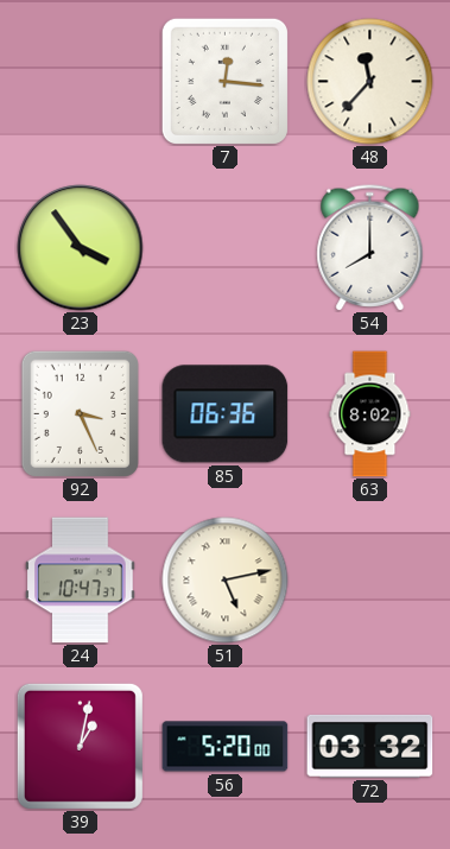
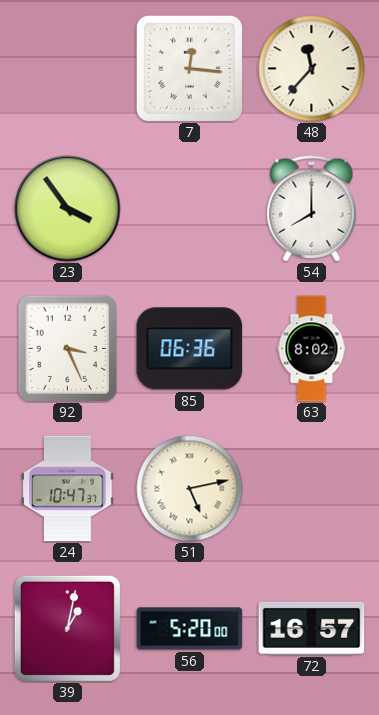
72: 03:32 -> 16:57 (312, 628)
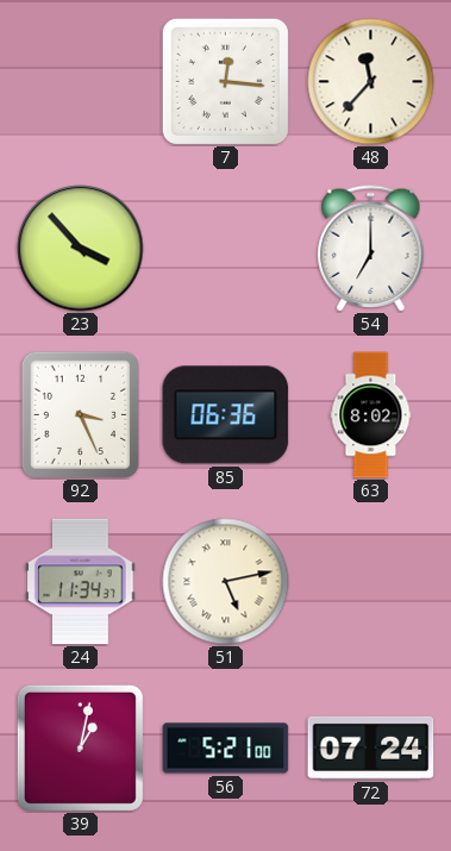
23: 3:54 -> 3:53 (81, 249)
54: 8:00 -> 7:00 (371, 249)
24: 10:47 -> 11:34 (81, 582)
56: 5:20 -> 5:21 (226, 749)
72: 16:57 -> 07:24 (371, 747)
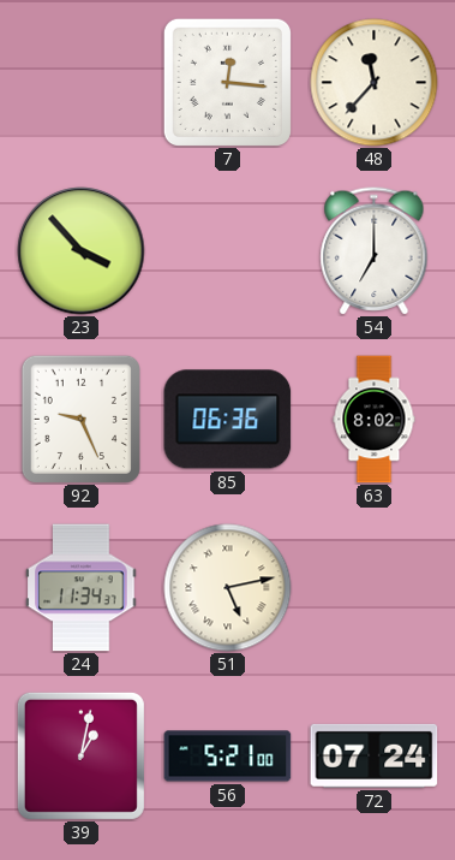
92: 3:26 -> 9:26 (80, 419)
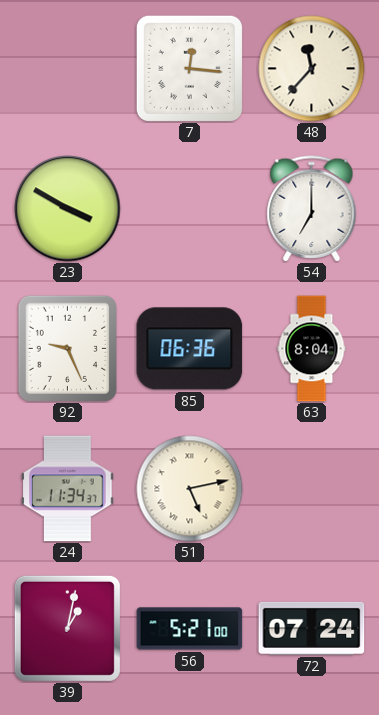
23: 3:53 -> 3:50 (68, 209)
63: 8:02 -> 8:04 (312, 349)
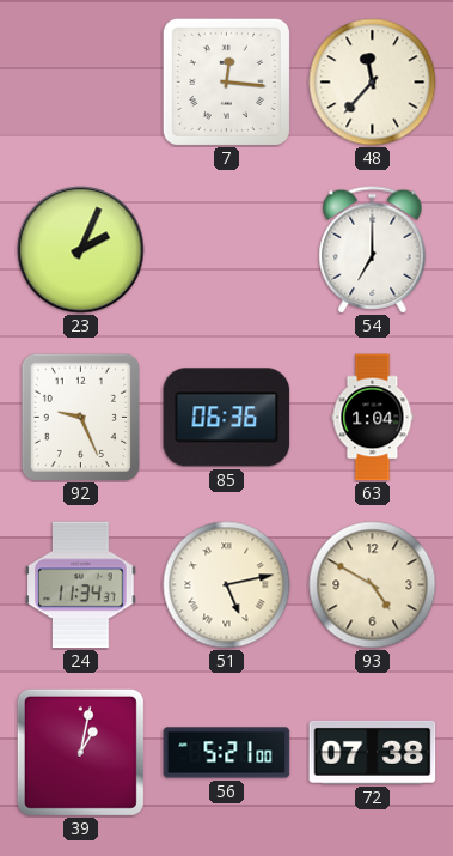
23: 3:50 -> 2:04 (81, 250)
63: 8:04 -> 1:04 (373, 418)
93: none -> 4:50 (373, 585)
72: 07:24 -> 07:38 (373, 752)
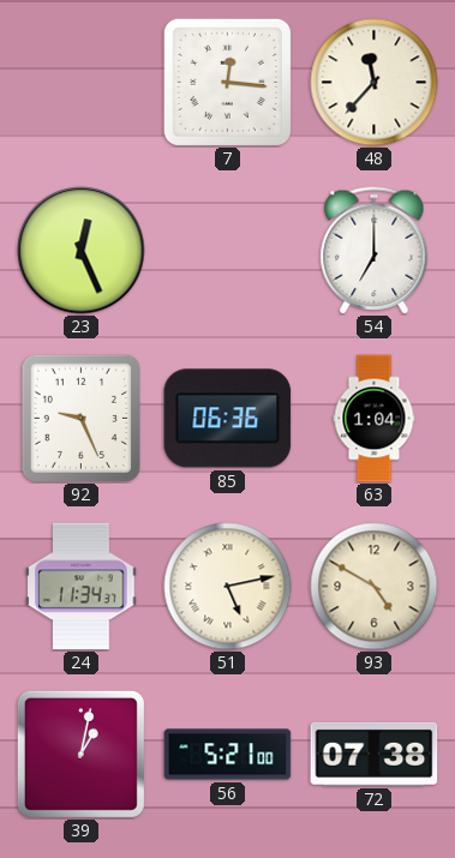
23: 2:04 -> 12:26 (82, 251)
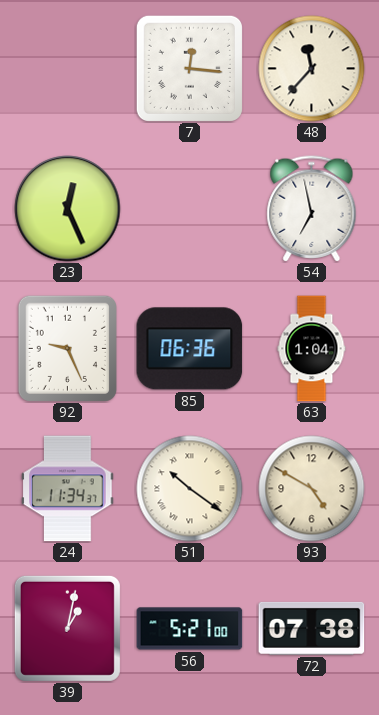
54: 7:00 -> 6:58 (312, 209)
51: 5:13 -> 10:21 (190, 489)
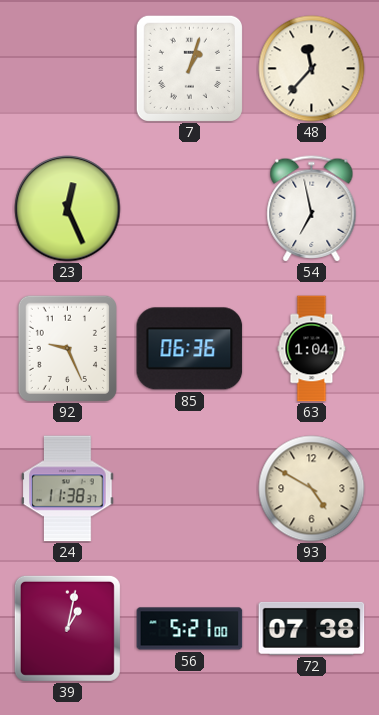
7: 12:16 -> 1:03 (189, 68)
24: 11:34 -> 11:38 (68, 489)
51: 10:21 -> none (190, 489)
